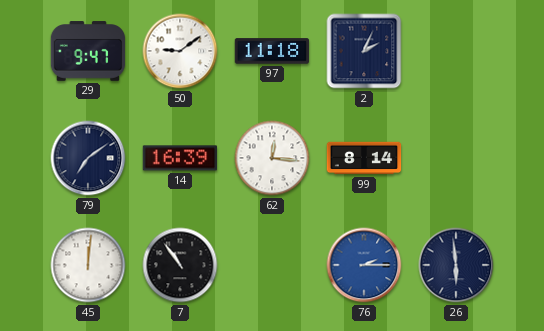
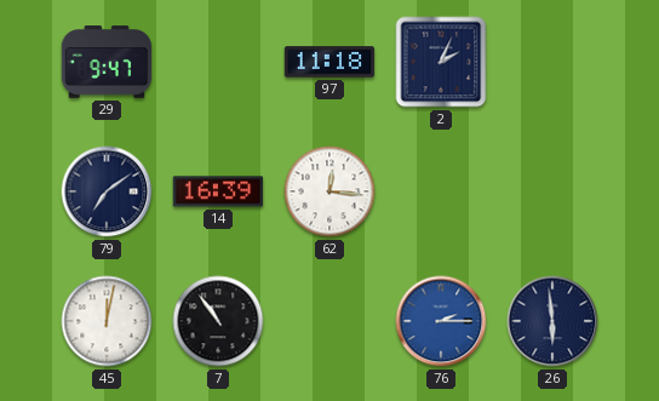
50: 9:09 -> none (180, 51)
99: 8:14 -> none (364, 158)
45: 12:01 -> 12:02 (107, 321)
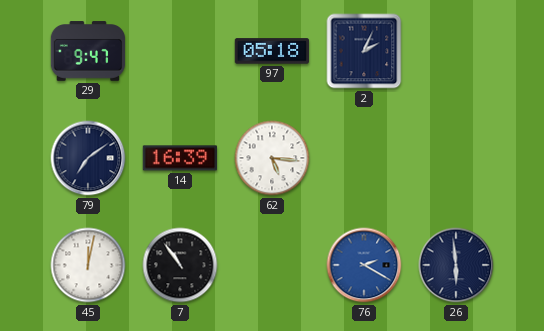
97: 11:18 -> 05:18 (272, 51)
62: 12:16 -> 5:16 (272, 158)
76: 2:15 -> 2:20 (364, 265)
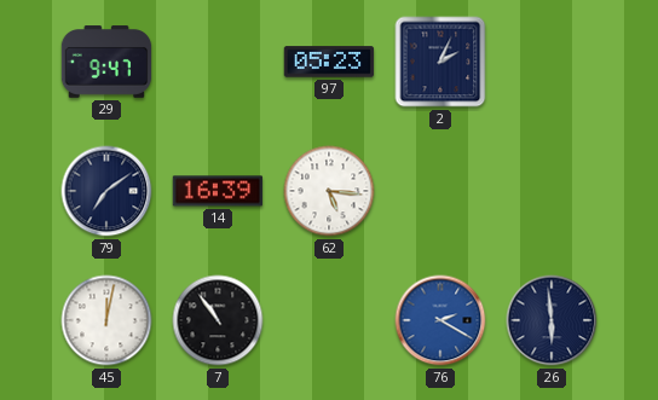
97: 05:18 -> 05:23 (329, 62)
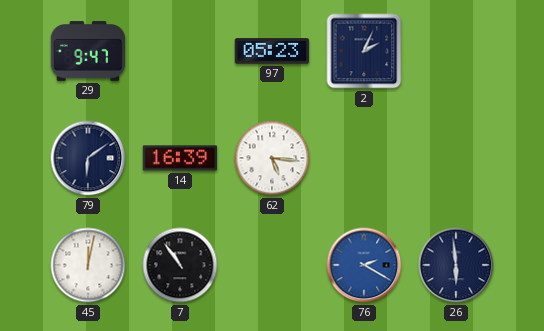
79: 7:09 -> 6:09 (88, 158)
